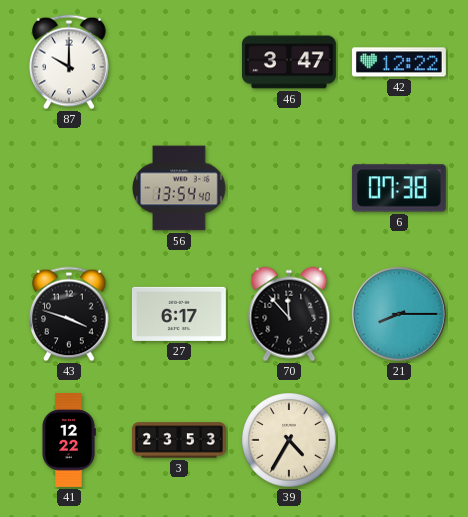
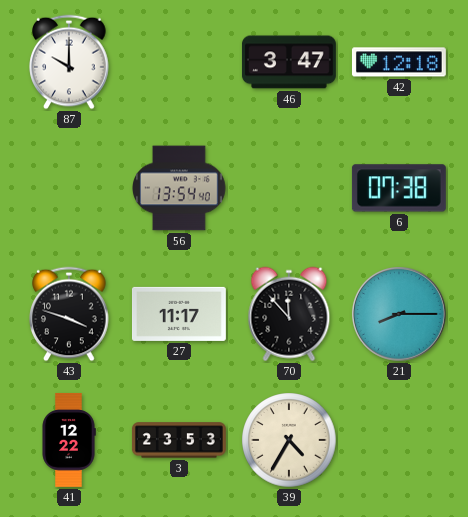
42: 12:22 -> 12:18 (399, 62)
27: 6:17 -> 11:17 (179, 314)
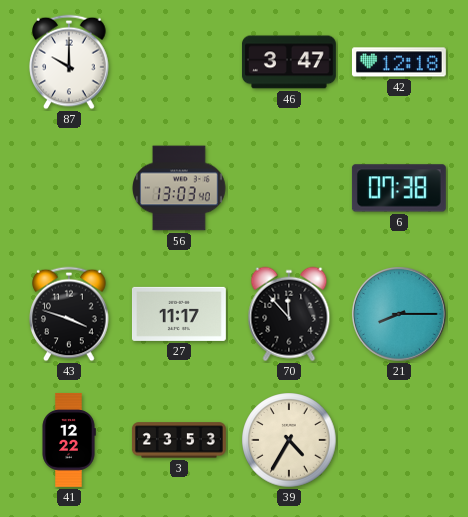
56: 13:54 -> 13:03 (180, 188)
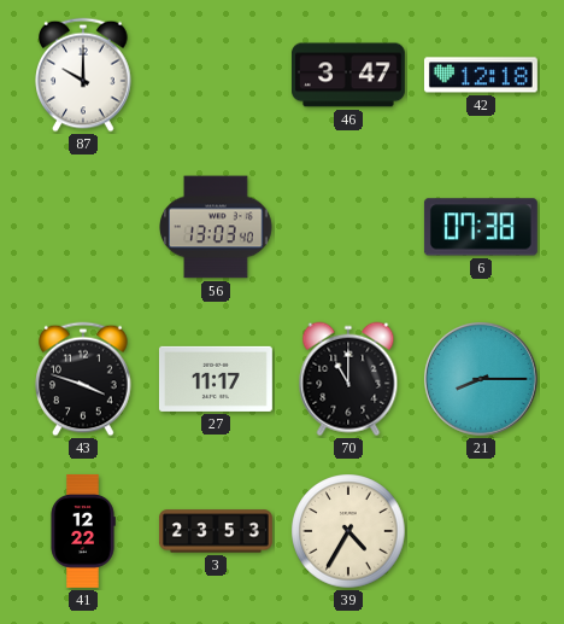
70: 11:53 -> 11:00 (348, 379)
